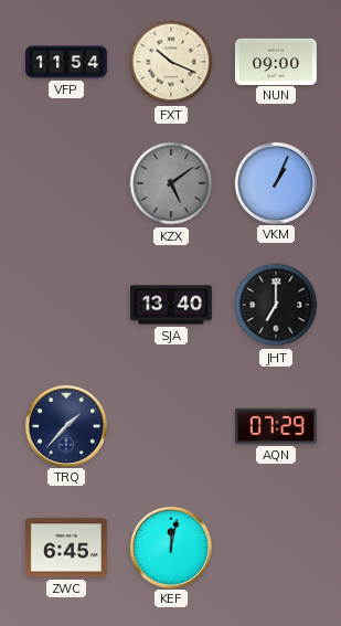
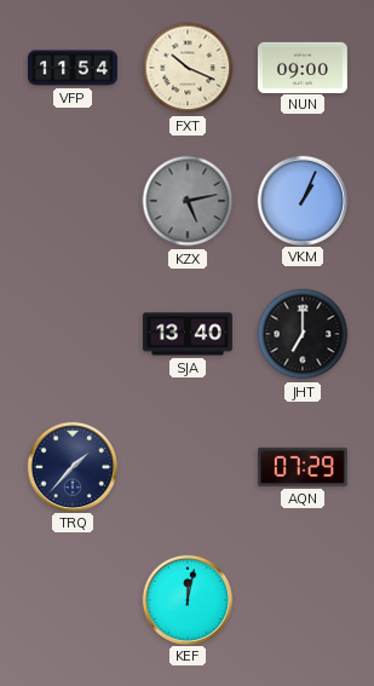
KZX: 5:09 -> 5:13 (188, 201)
ZWC: 6:45 -> none (66, 548)
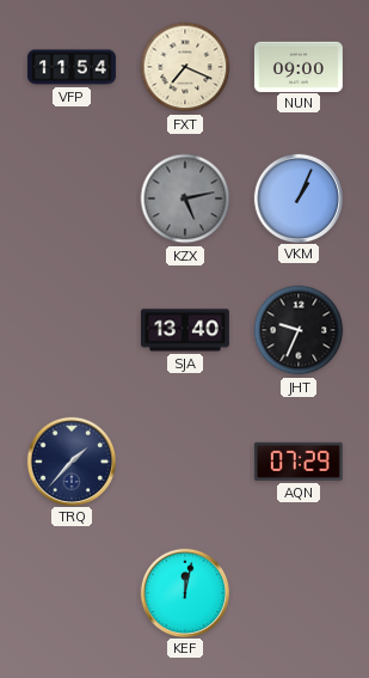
FXT: 10:19 -> 7:19 (185, 67)
JHT: 7:00 -> 9:34 (299, 330)
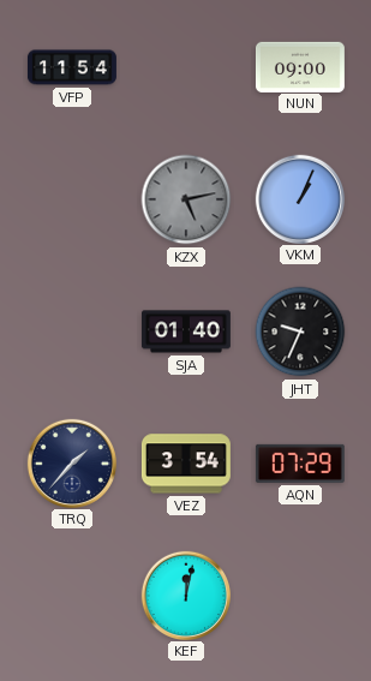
FXT: 7:19 -> none (185, 67)
SJA: 13:40 -> 01:40 (186, 331)
VEZ: none -> 3:54 (186, 464)
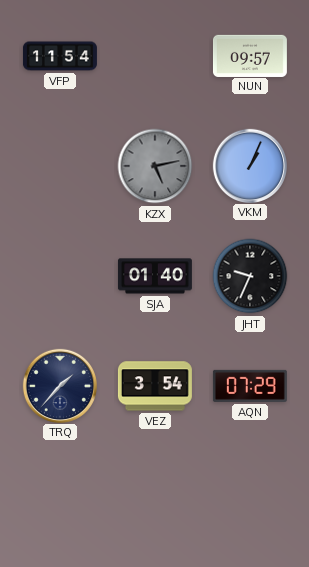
NUN: 09:00 -> 09:57 (250, 55)
KEF: 12:02 -> none (185, 595)
